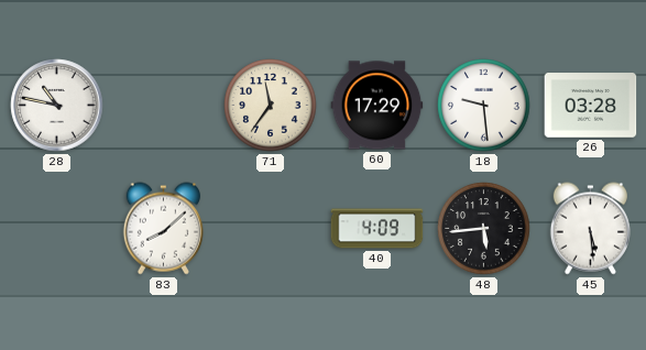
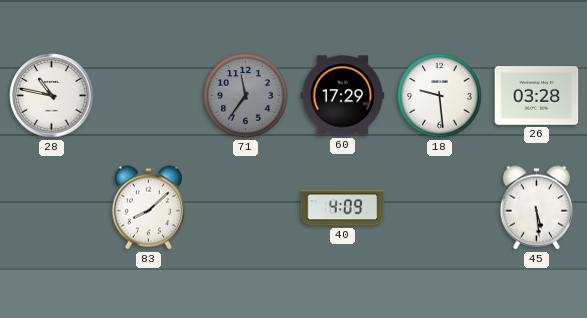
71 dial: cream -> grey (246, 96)
48: 5:44 -> none (484, 229)
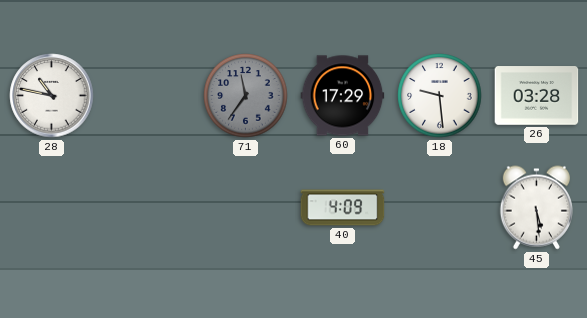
83: 8:08 -> none (148, 208)
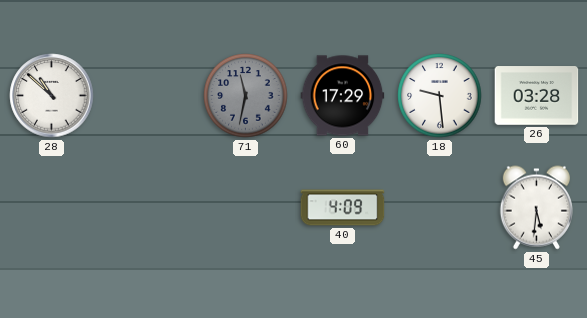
28: 10:47 -> 10:52 (52, 96)
71: 11:36 -> 11:32 (246, 96)
45: 5:29 -> 5:31 (536, 208)
